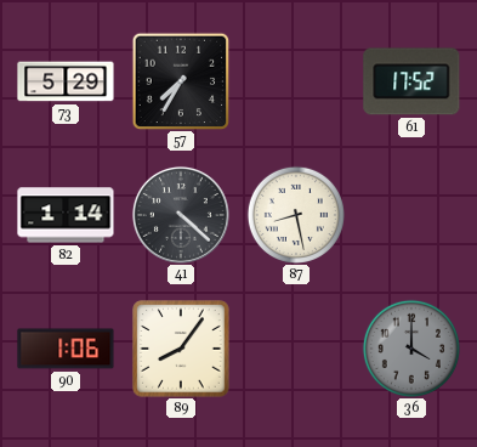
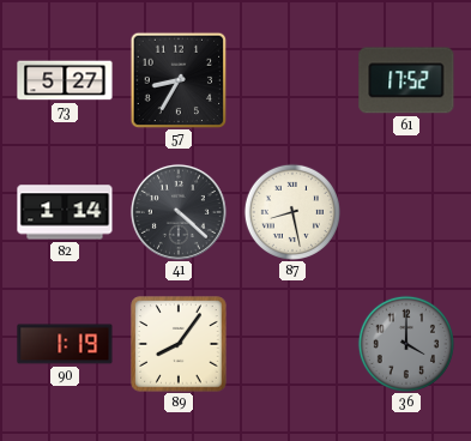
73: 5:29 -> 5:27 (65, 80)
57: 7:35 -> 8:35 (179, 80)
90: 1:06 -> 1:19 (65, 344)
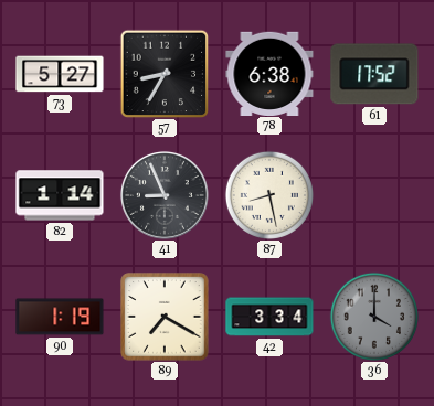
78: none -> 6:38 (269, 73)
41: 4:22 -> 8:56 (165, 195)
89: 8:06 -> 7:20 (165, 317)
42: none -> 3:34 (269, 317)
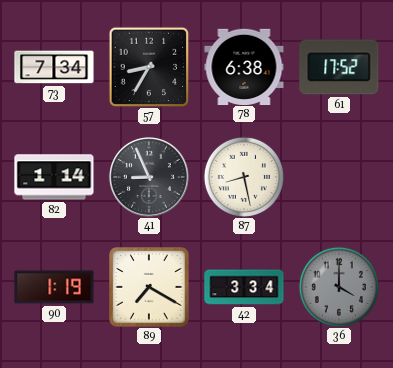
73: 5:27 -> 7:34 (54, 67)
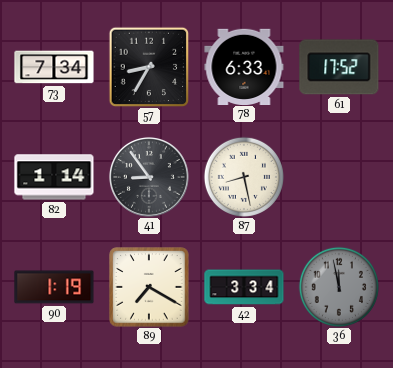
78: 6:38 -> 6:33 (244, 66)
41: 8:56 -> 8:54 (149, 177)
36: 4:00 -> 11:58 (339, 287)
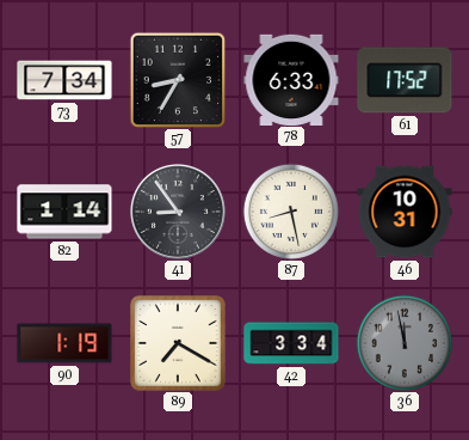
46: none -> 10:31 (405, 212)
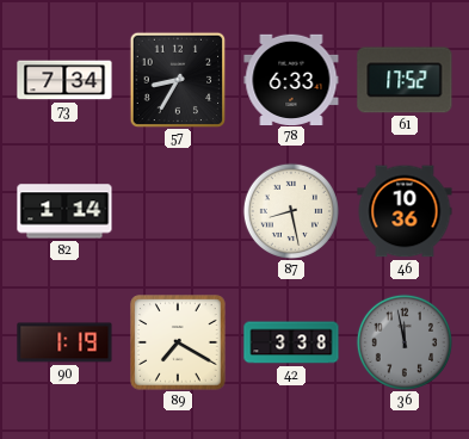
41: 8:54 -> none (178, 212)
46: 10:31 -> 10:36 (405, 211)
42: 3:34 -> 3:38 (291, 342)
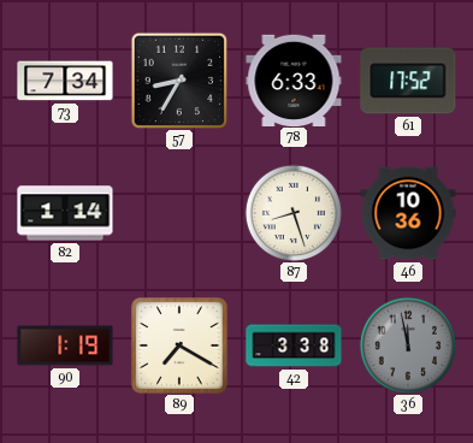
87: 8:28 -> 8:27 (294, 213)
